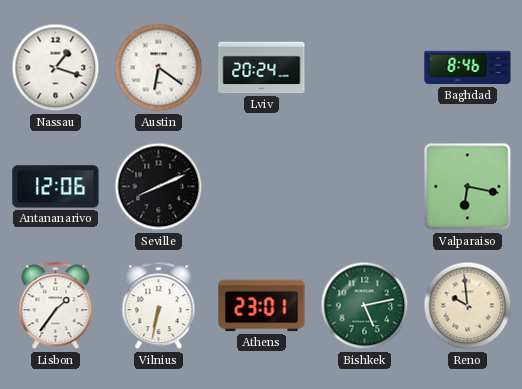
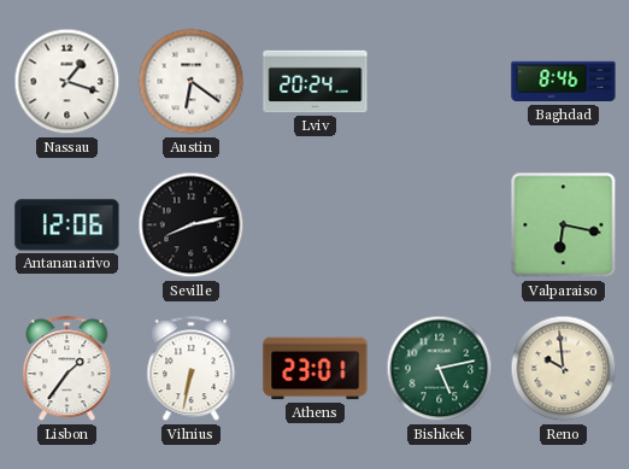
Seville: 8:11 -> 8:13 (192, 225)
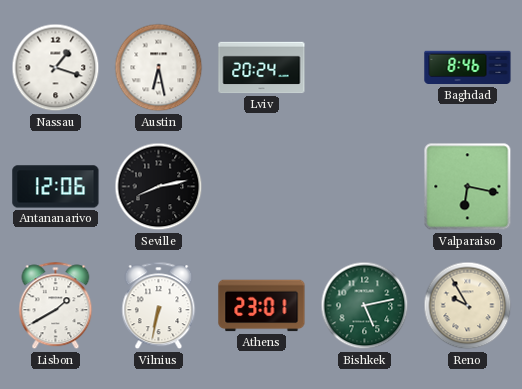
Austin: 6:21 -> 6:28 (159, 68)
Lisbon: 1:36 -> 1:40 (56, 306)
Reno: 9:59 -> 9:55 (468, 306)
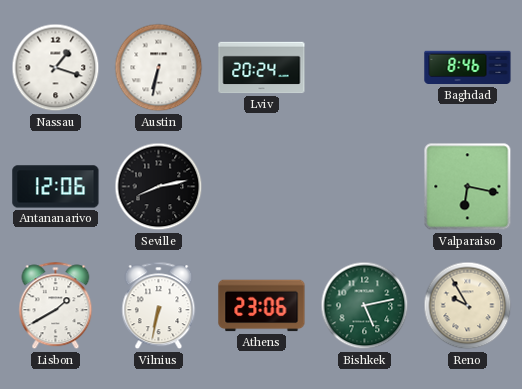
Austin: 6:28 -> 6:32 (159, 68)
Athens: 23:01 -> 23:06 (262, 306)
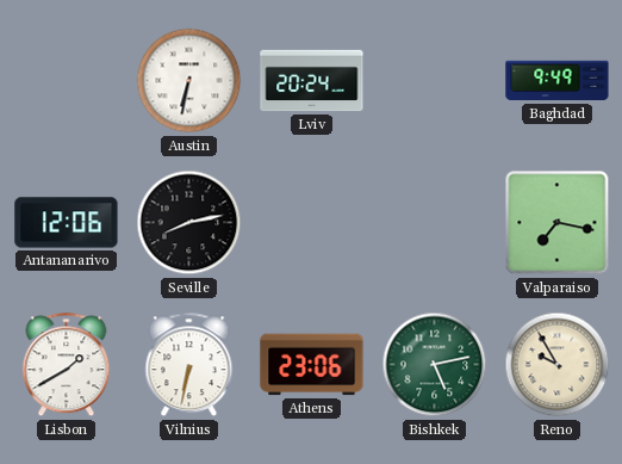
Nassau: 1:18 -> none (56, 68)
Baghdad: 8:46 -> 9:49 (558, 81)
Valparaiso: 6:17 -> 7:17 (558, 223)
